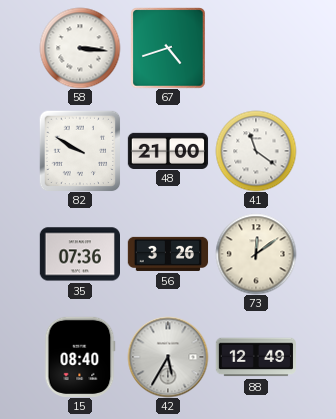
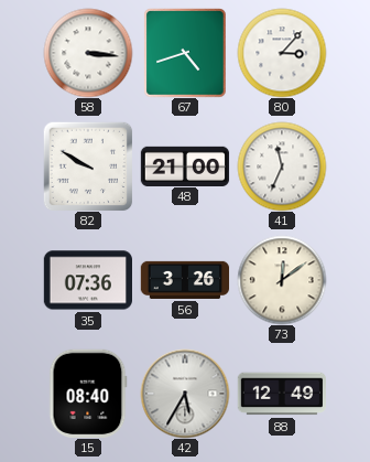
80: none -> 3:07 (282, 53)
41: 11:21 -> 11:34 (282, 166)
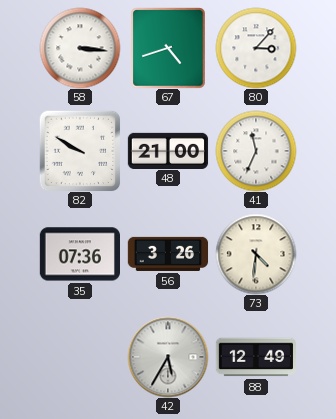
73: 12:09 -> 4:31 (256, 254)
15: 08:40 -> none (88, 393)
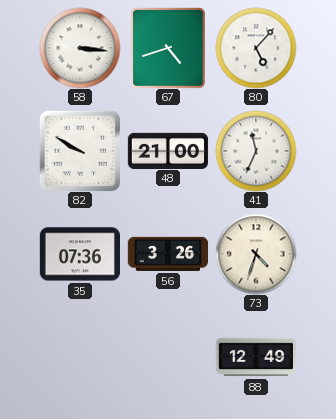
80: 3:07 -> 5:07 (256, 48)
73: 4:31 -> 4:33 (256, 254)
42: 5:35 -> none (168, 357)
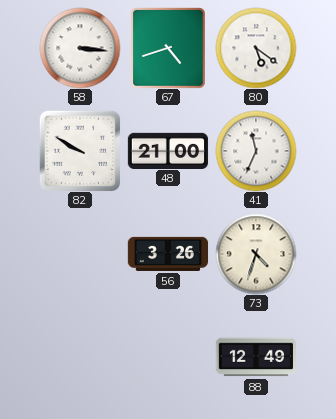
80: 5:07 -> 5:21 (256, 48)
35: 07:36 -> none (79, 254)
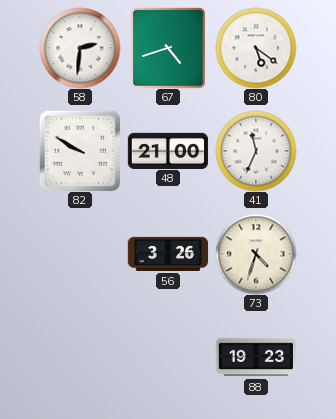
58: 3:16 -> 2:31 (80, 48)
88: 12:49 -> 19:23 (255, 357)
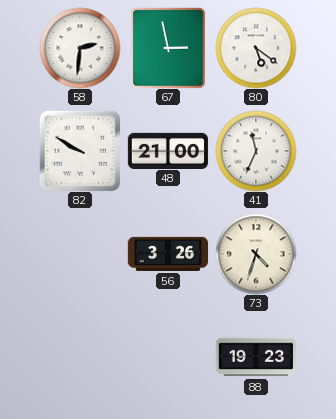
67: 4:42 -> 2:58 (168, 48)
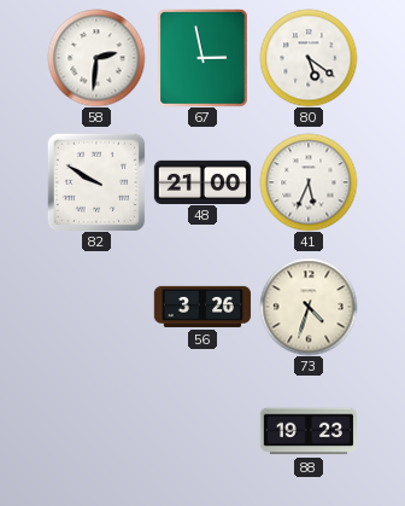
41: 11:34 -> 5:34 (309, 182)
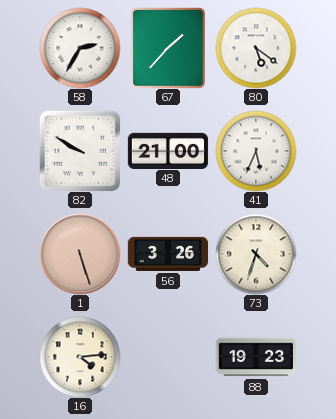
58: 2:31 -> 2:35 (80, 48)
67: 2:58 -> 1:37 (168, 48)
1: none -> 5:27 (80, 254)
16: none -> 4:14 (80, 357)
